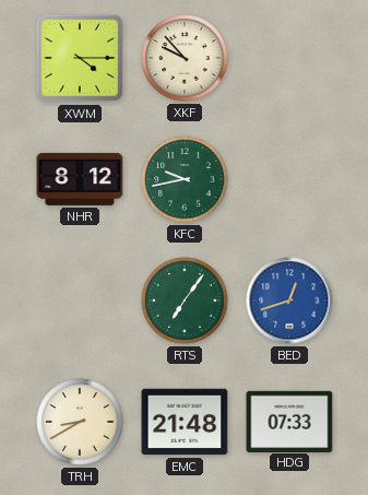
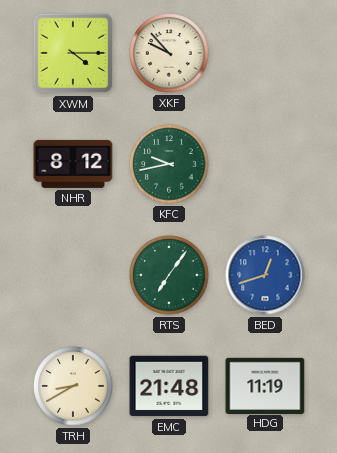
HDG: 07:33 -> 11:19 (265, 385)
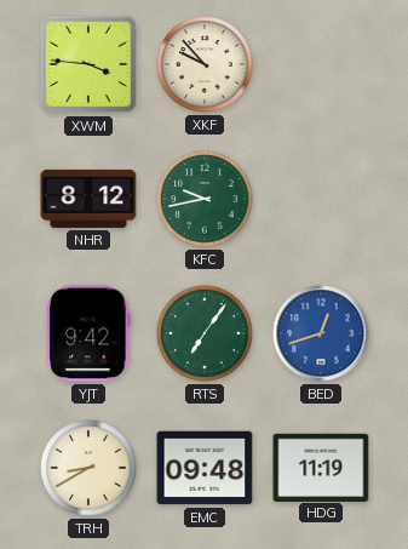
XWM: 4:15 -> 3:46 (88, 64)
YJT: none -> 9:42 (88, 333)
EMC: 21:48 -> 09:48 (205, 468)
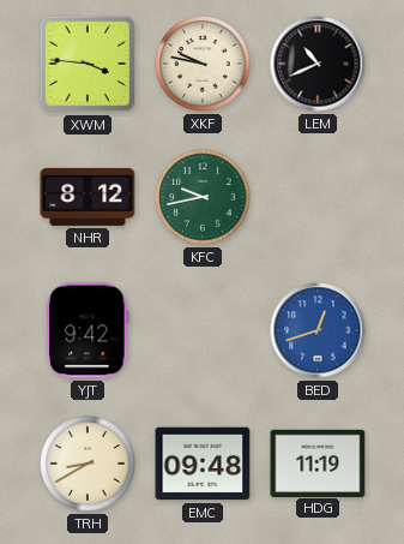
XKF: 9:53 -> 9:47 (203, 64)
LEM: none -> 10:41 (318, 64)
RTS: 7:06 -> none (205, 333)
